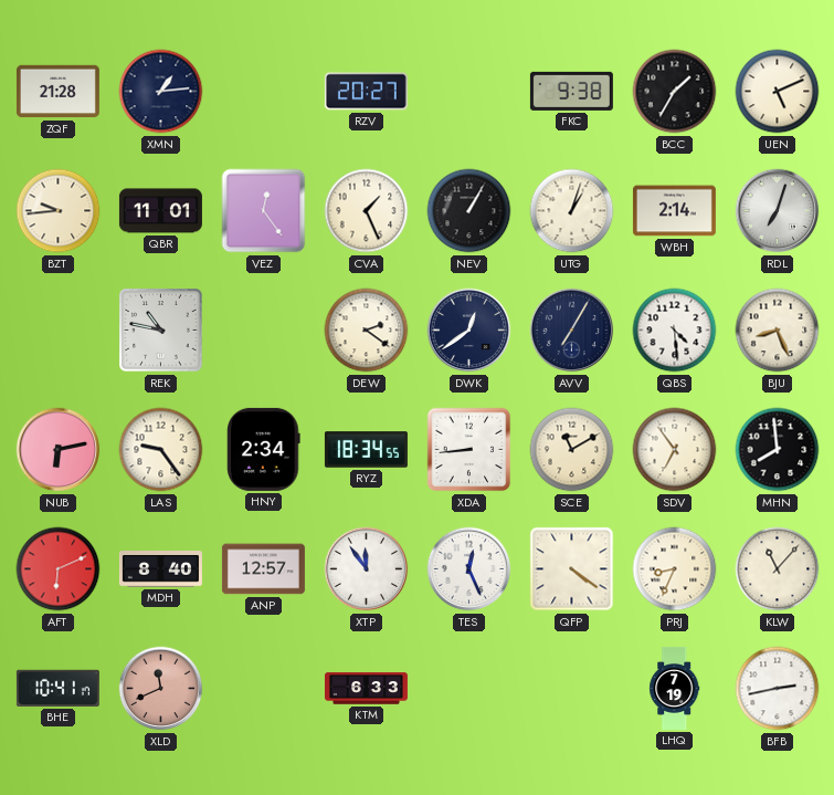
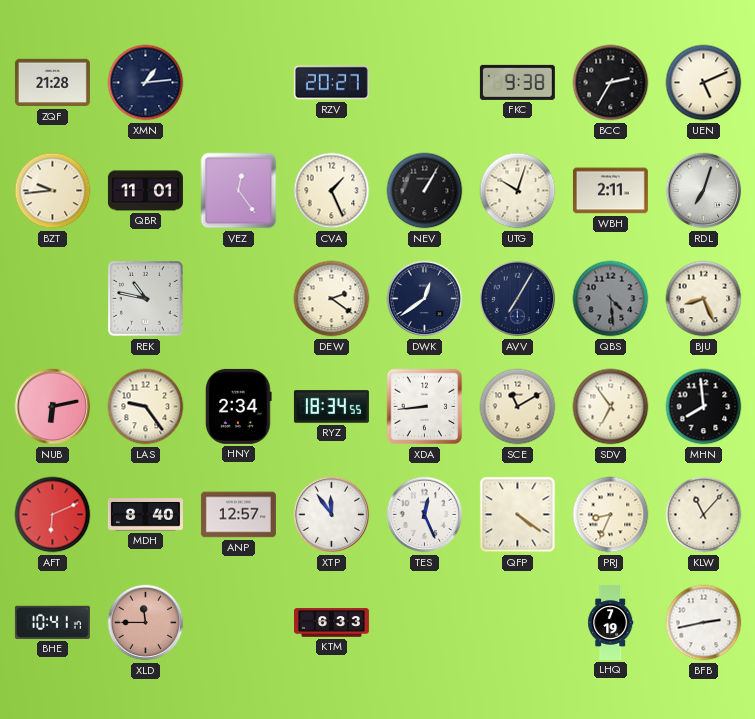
BCC: 1:35 -> 2:35 (611, 83)
UTG: 1:03 -> 10:03 (518, 191)
WBH: 2:14 -> 2:11 (610, 191)
QBS dial: white -> grey (611, 299)
XLD: 11:41 -> 11:45 (146, 623)
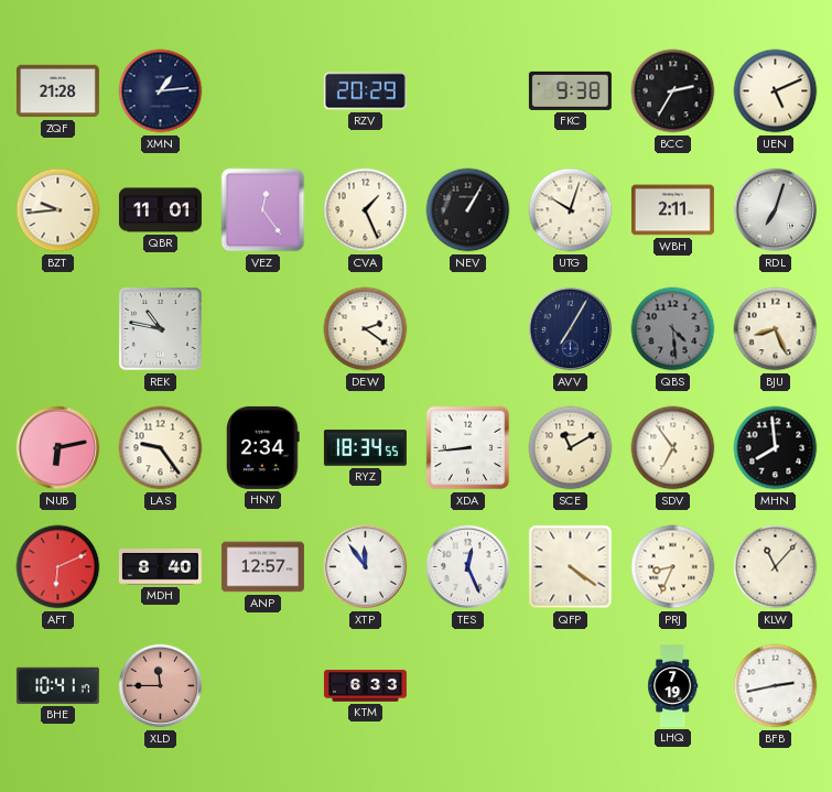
RZV: 20:27 -> 20:29 (365, 91)
DWK: 12:39 -> none (425, 299)
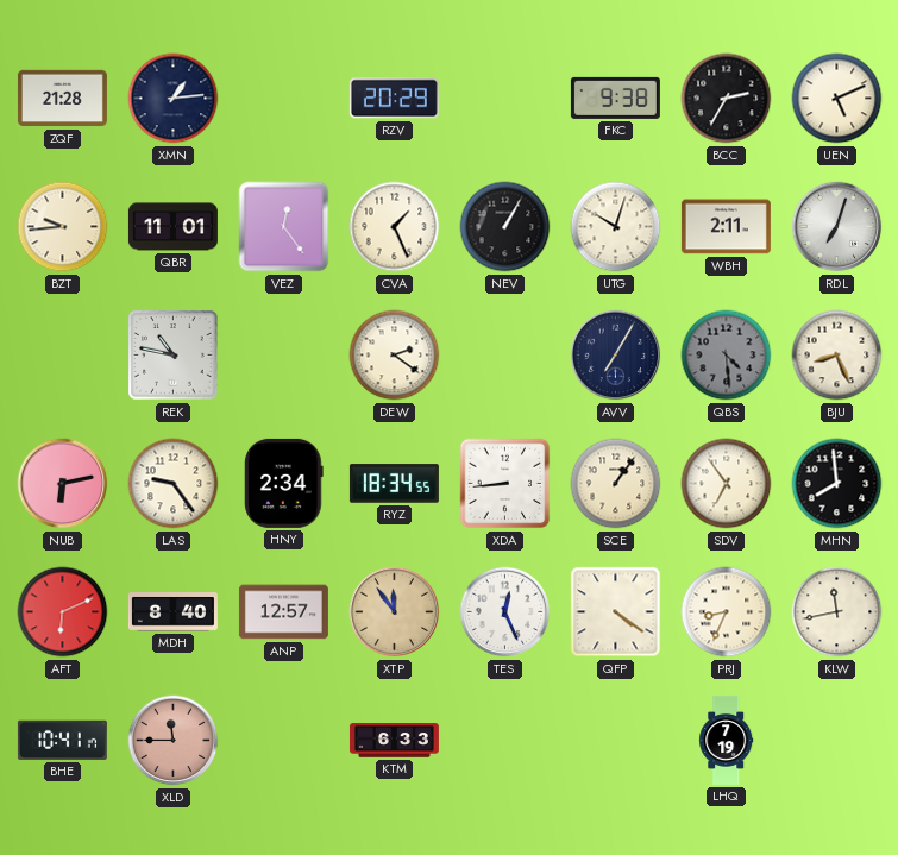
SCE: 11:10 -> 1:06 (616, 484)
XTP dial: white -> champagne (395, 612)
KLW: 11:07 -> 11:43 (837, 612)
BFB: 2:43 -> none (776, 686)
